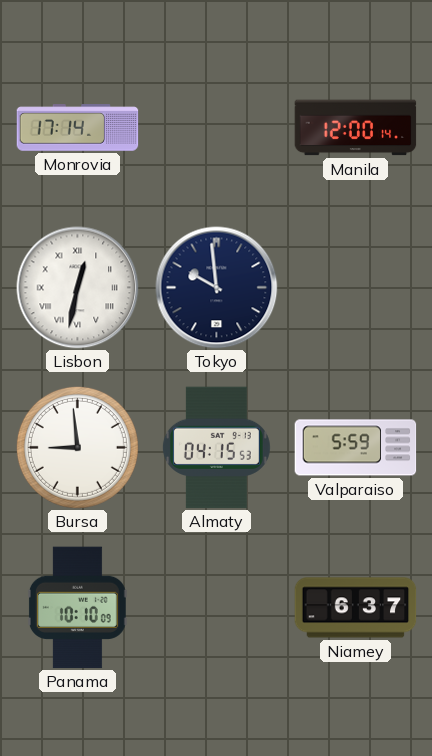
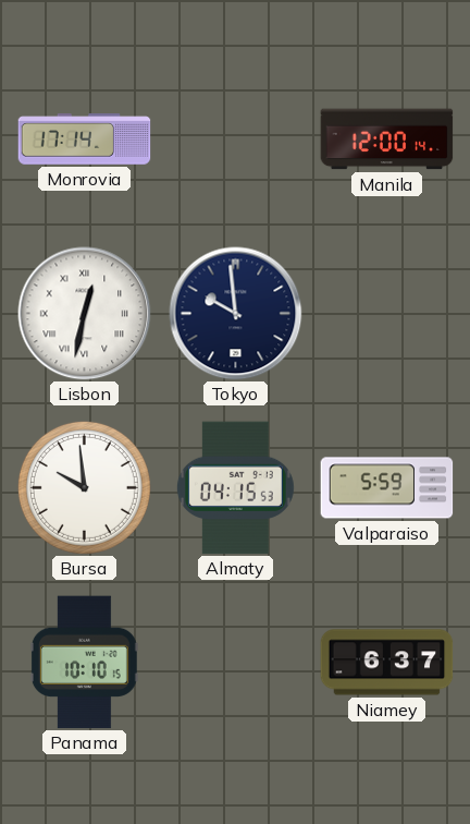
Bursa: 8:59 -> 9:59 (84, 487)
Panama: 10:10:09 -> 10:10:15 (84, 663)
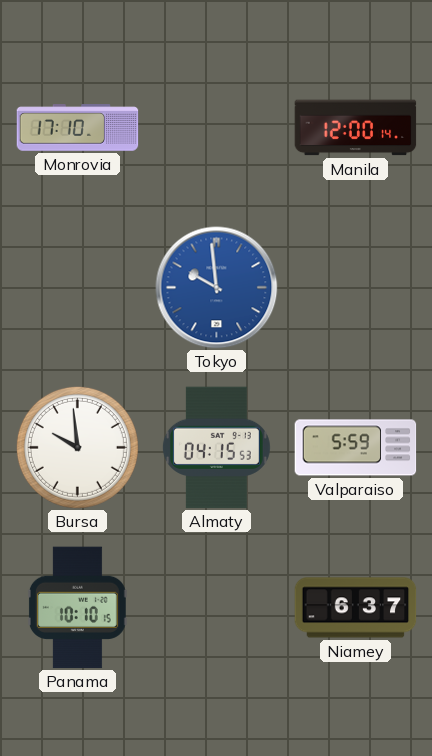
Monrovia: 17:14 -> 17:10 (78, 128)
Lisbon: 12:32 -> none (85, 314)
Tokyo dial: navy -> blue (217, 288)
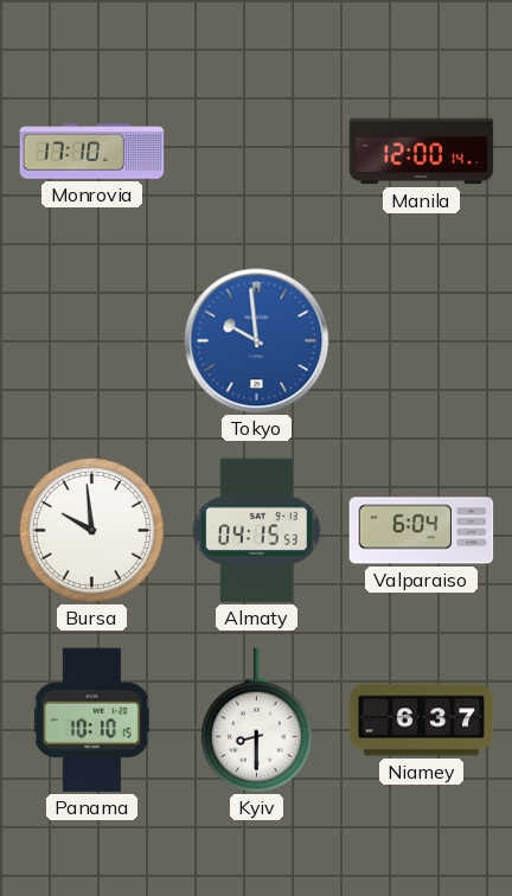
Valparaiso: 5:59 -> 6:04 (422, 531)
Kyiv: none -> 8:30 (256, 721)
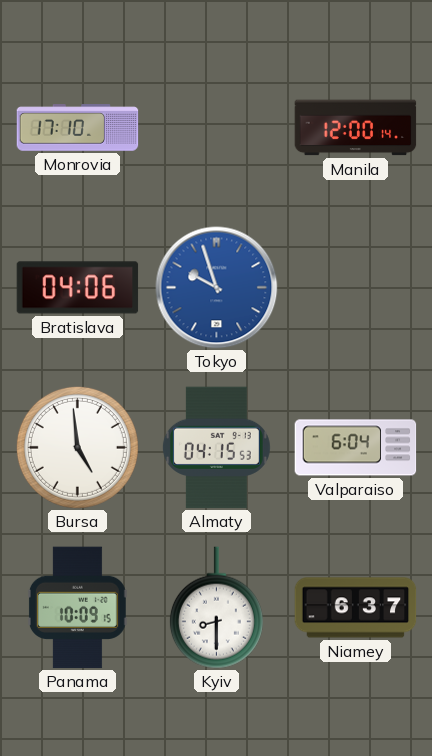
Bratislava: none -> 04:06 (78, 288)
Tokyo: 9:59 -> 9:57 (217, 288)
Bursa: 9:59 -> 4:59 (77, 447)
Panama: 10:10 -> 10:09 (77, 608)
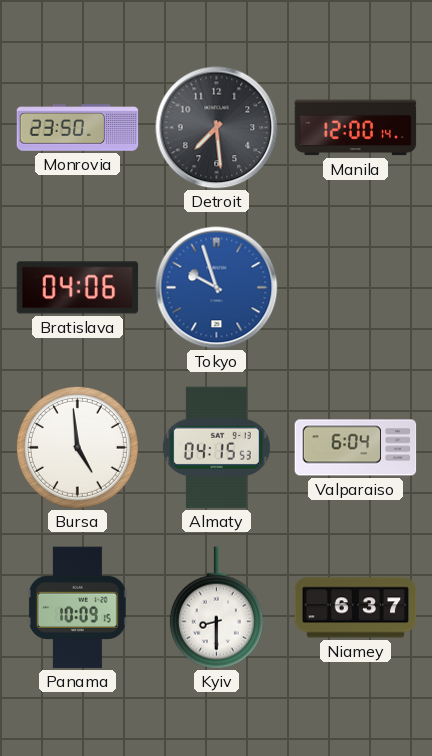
Monrovia: 17:10 -> 23:50 (78, 128)
Detroit: none -> 7:29 (217, 128)
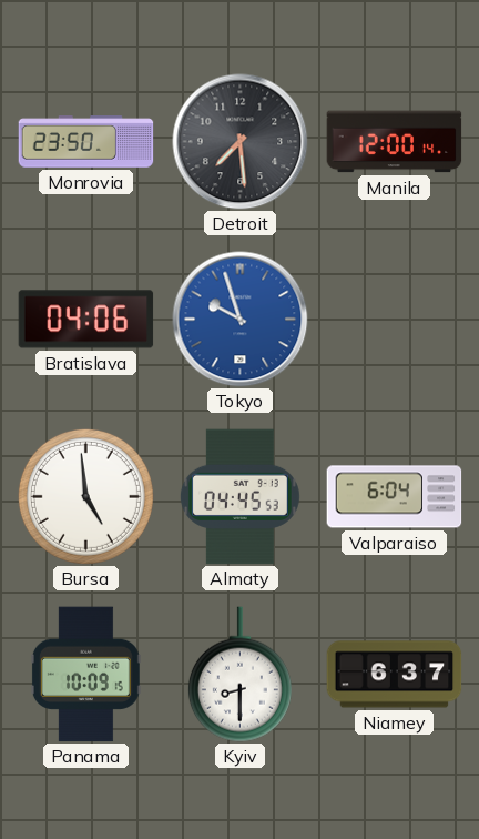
Almaty: 04:15 -> 04:45 (239, 497)
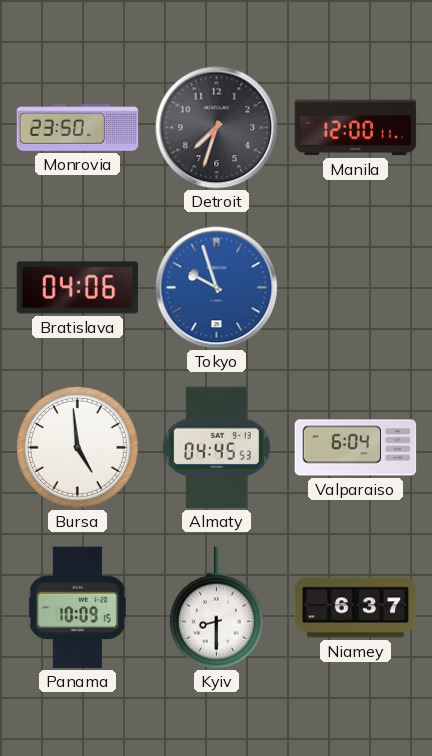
Detroit: 7:29 -> 7:33 (217, 128)
Manila: 12:00:14 -> 12:00:11 (356, 128)
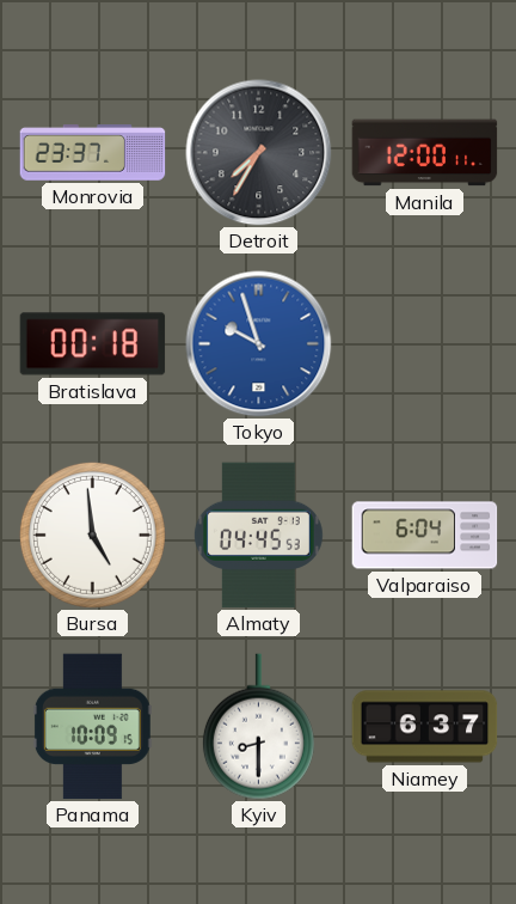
Monrovia: 23:50 -> 23:37 (93, 153)
Detroit: 7:33 -> 7:35 (259, 153)
Bratislava: 04:06 -> 00:18 (93, 344)
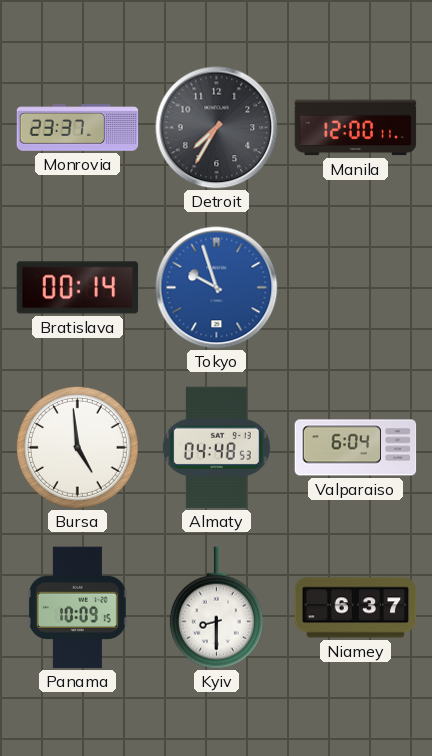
Bratislava: 00:18 -> 00:14 (78, 288)
Almaty: 04:45 -> 04:48 (216, 448)
